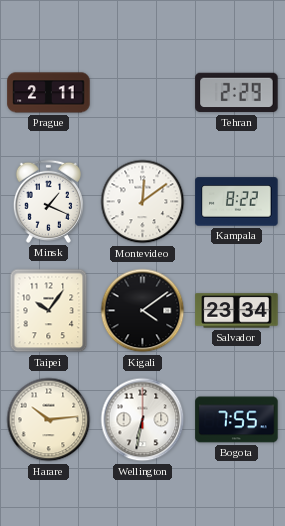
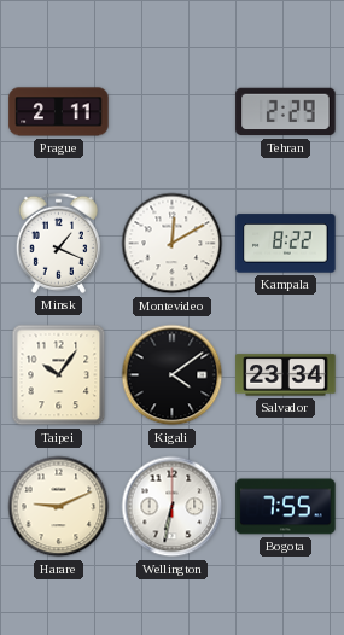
Montevideo: 12:09 -> 12:10 (173, 244)
Harare: 10:14 -> 9:11 (59, 507)
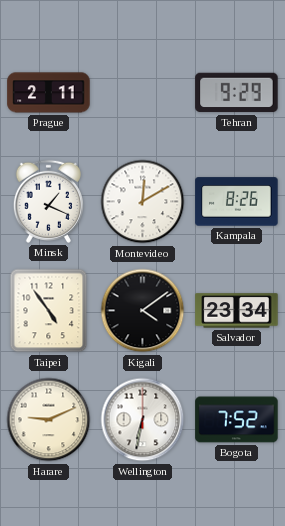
Tehran: 2:29 -> 9:29 (237, 93)
Kampala: 8:22 -> 8:26 (237, 202)
Taipei: 10:06 -> 4:54 (49, 311)
Bogota: 7:55 -> 7:52 (237, 420)
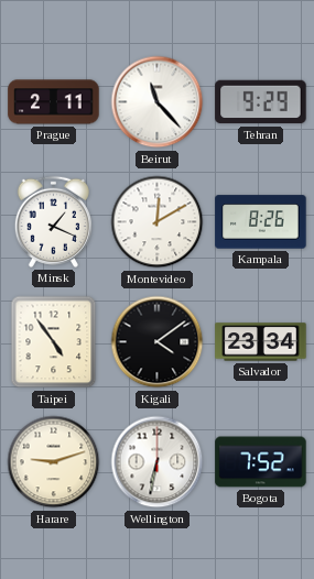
Beirut: none -> 11:23 (158, 102)
Harare: 9:11 -> 9:12 (54, 462)
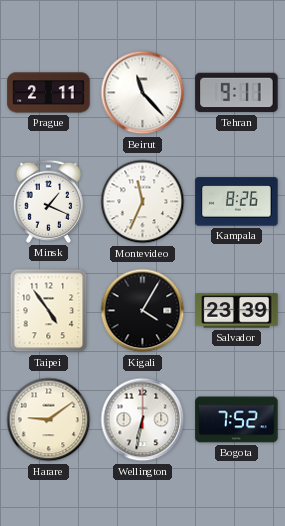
Tehran: 9:29 -> 9:11 (237, 93)
Montevideo: 12:10 -> 11:34 (143, 202)
Kigali: 4:09 -> 4:05 (143, 311)
Salvador: 23:34 -> 23:39 (237, 311)
Harare: 9:12 -> 9:09 (49, 420)
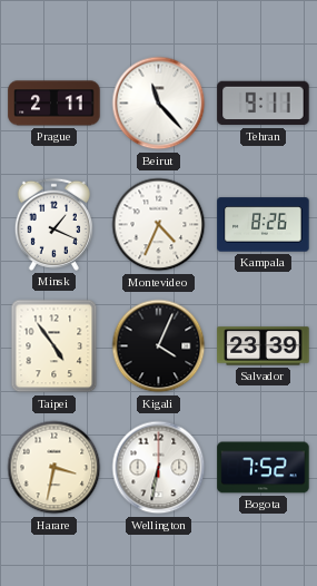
Montevideo: 11:34 -> 4:34 (159, 225)
Kigali: 4:05 -> 4:04 (159, 346)
Harare: 9:09 -> 3:32 (55, 468)
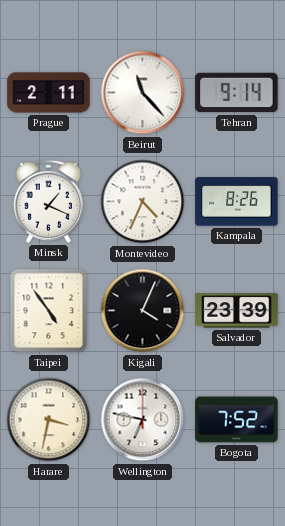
Tehran: 9:11 -> 9:14 (237, 93)
Wellington: 6:32 -> 6:47 (143, 420)
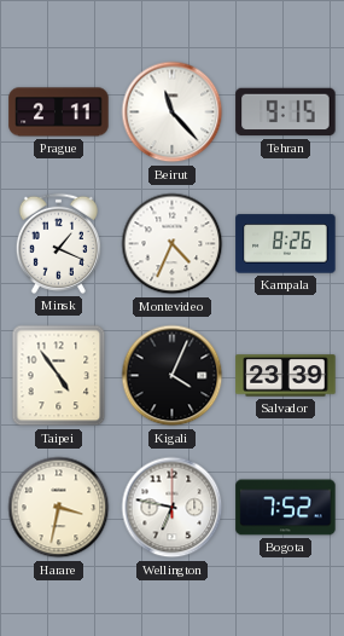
Tehran: 9:14 -> 9:15 (286, 112)
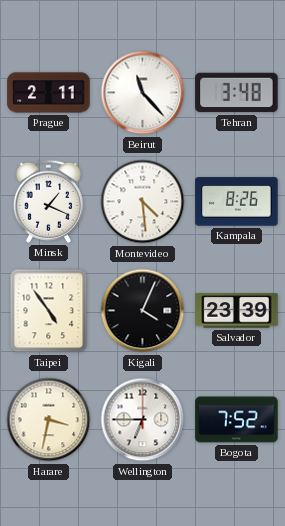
Tehran: 9:15 -> 3:48 (237, 93)
Montevideo: 4:34 -> 4:29 (143, 202)
Wellington: 6:47 -> 6:45 (143, 420)
